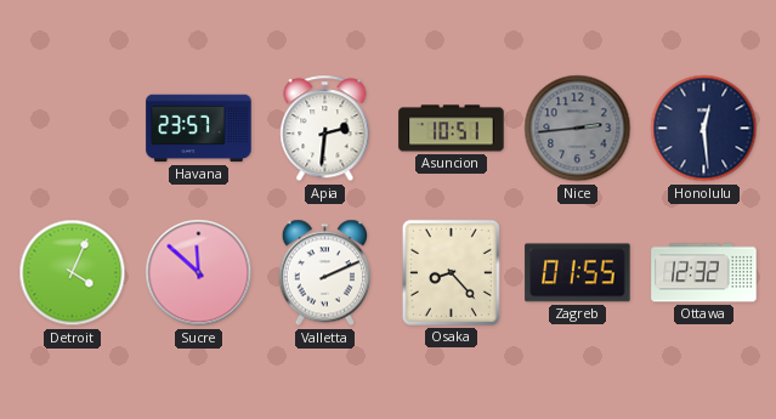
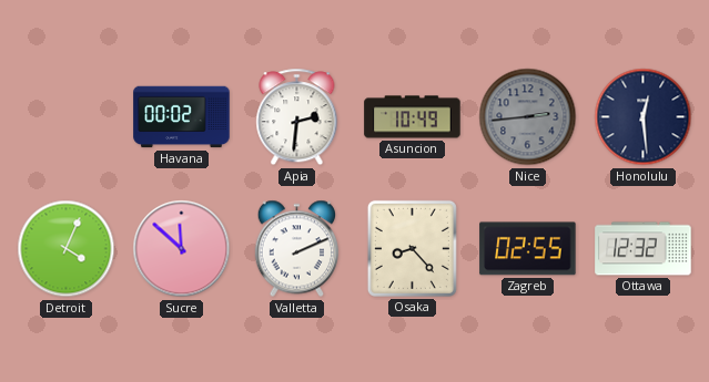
Havana: 23:57 -> 00:02 (182, 117)
Asuncion: 10:51 -> 10:49 (413, 117)
Zagreb: 01:55 -> 02:55 (528, 249)
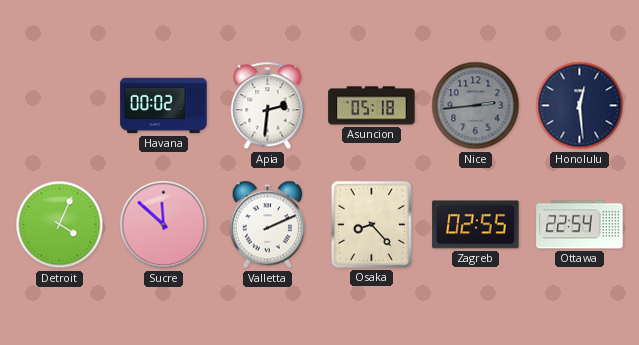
Asuncion: 10:49 -> 05:18 (372, 106)
Ottawa: 12:32 -> 22:54 (580, 225)
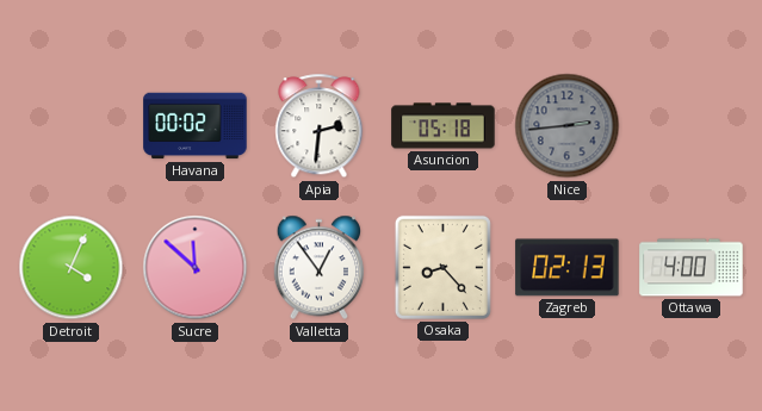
Honolulu: 12:29 -> none (580, 106)
Valletta: 2:11 -> 12:54 (318, 268)
Zagreb: 02:55 -> 02:13 (568, 268)
Ottawa: 22:54 -> 4:00 (692, 268)
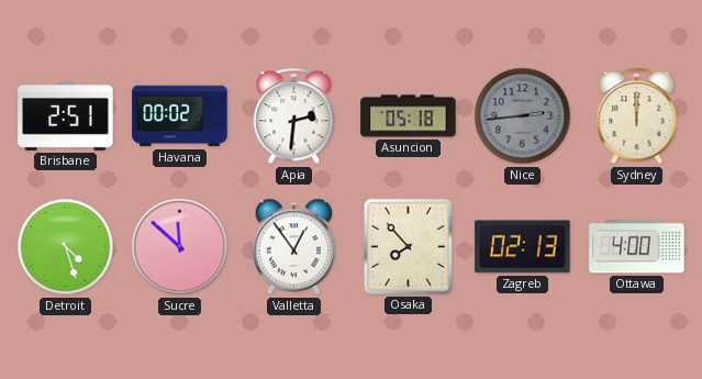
Brisbane: none -> 2:51 (66, 115)
Sydney: none -> 12:00 (637, 116)
Detroit: 4:04 -> 4:27 (66, 247)
Osaka: 8:23 -> 7:53 (408, 246)
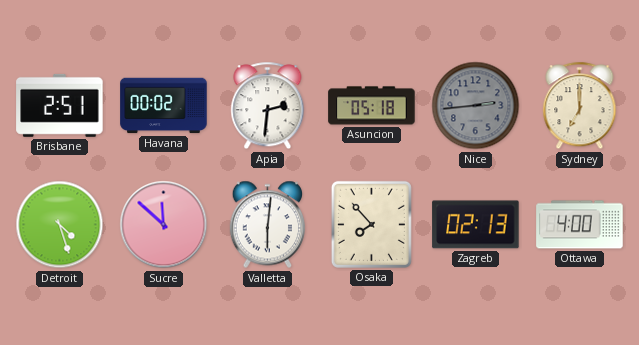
Sydney: 12:00 -> 7:00 (580, 106)
Valletta: 12:54 -> 6:01 (267, 225)
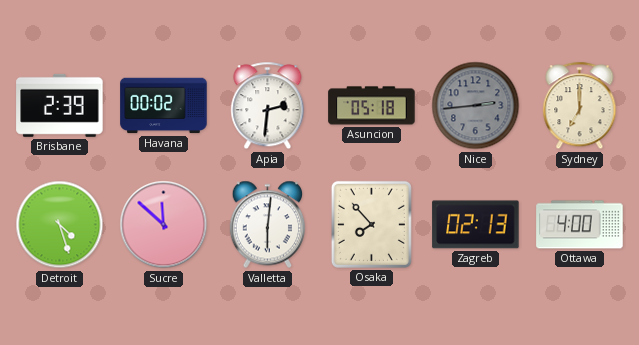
Brisbane: 2:51 -> 2:39 (60, 105)
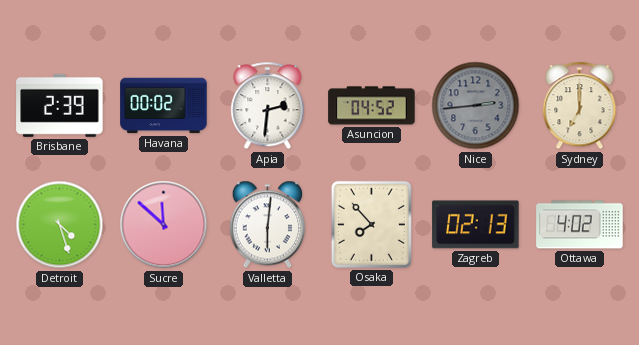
Asuncion: 05:18 -> 04:52 (372, 106)
Ottawa: 4:00 -> 4:02 (580, 225)
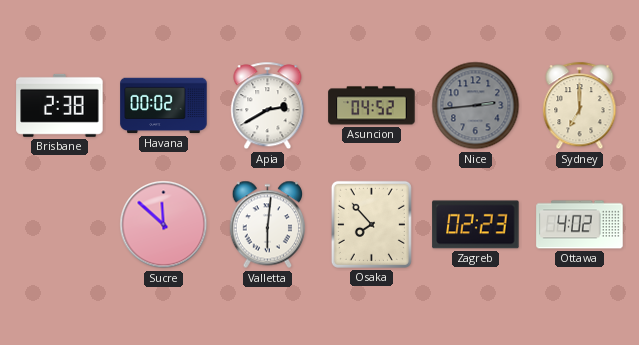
Brisbane: 2:39 -> 2:38 (60, 105)
Apia: 2:31 -> 2:40 (268, 106)
Detroit: 4:27 -> none (60, 225)
Zagreb: 02:13 -> 02:23 (476, 225)
